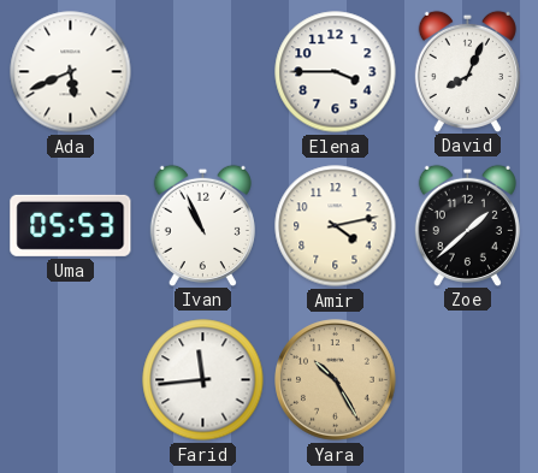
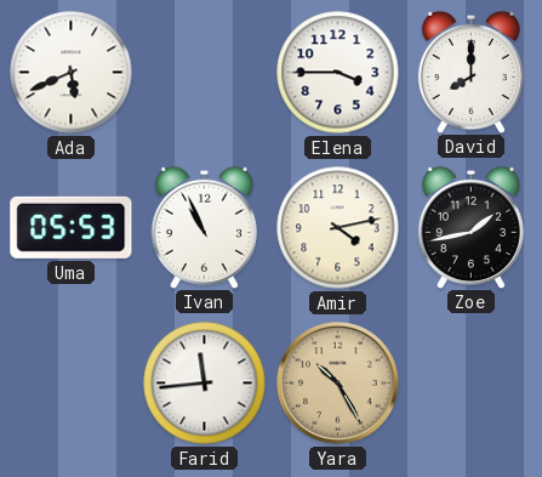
David: 8:04 -> 8:00 (470, 72)
Zoe: 1:38 -> 1:43 (470, 227)
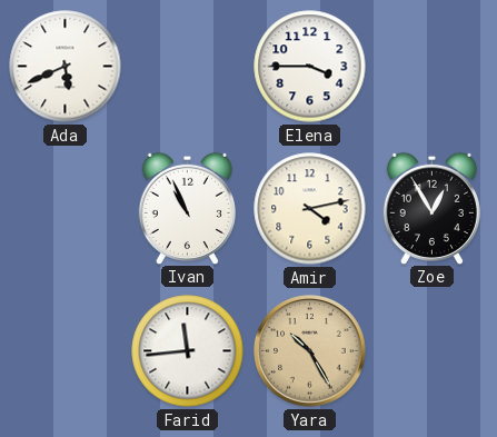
David: 8:00 -> none (470, 72)
Uma: 05:53 -> none (72, 227)
Zoe: 1:43 -> 12:55 (431, 208)
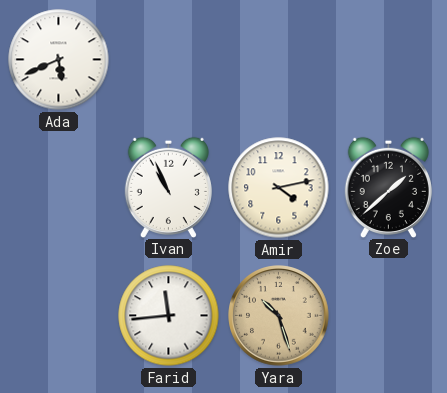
Elena: 3:45 -> none (310, 67)
Zoe: 12:55 -> 1:38 (388, 187)
Yara: 10:25 -> 10:27 (279, 316)
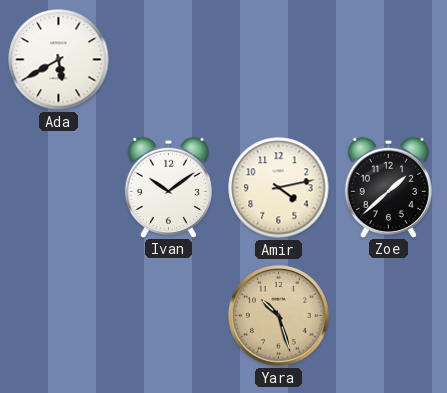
Ada: 5:41 -> 5:40 (59, 60)
Ivan: 10:56 -> 10:09 (168, 187)
Farid: 11:44 -> none (169, 316)
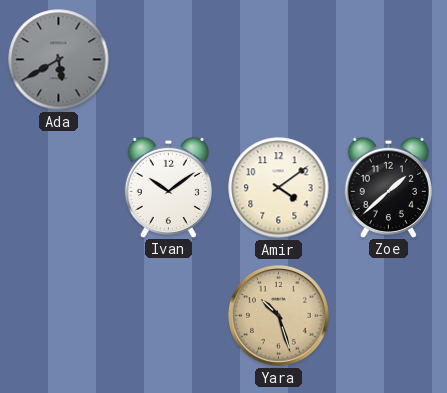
Ada dial: white -> grey (59, 60)
Amir: 4:13 -> 4:09 (279, 188)
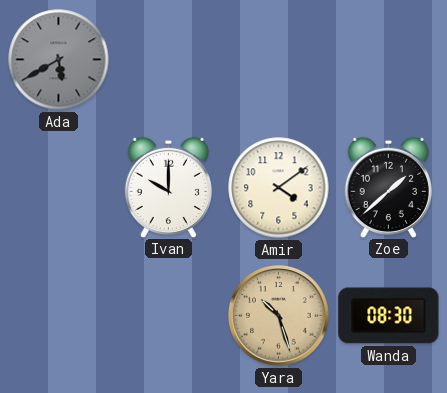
Ivan: 10:09 -> 10:00 (168, 187)
Wanda: none -> 08:30 (389, 316)
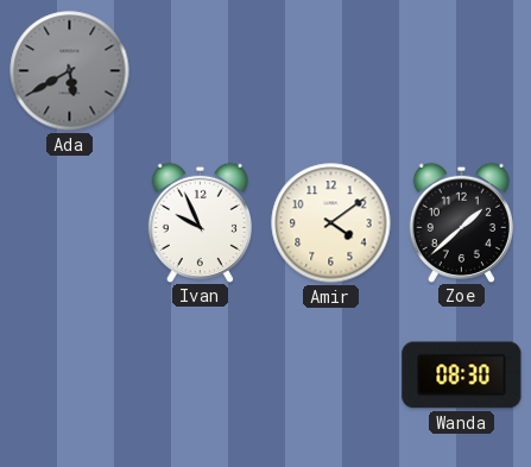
Ivan: 10:00 -> 9:56 (200, 222)
Yara: 10:27 -> none (279, 316)
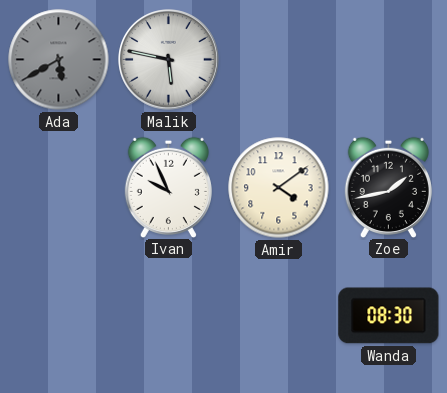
Malik: none -> 5:47 (169, 60)
Zoe: 1:38 -> 1:43 (388, 187)
